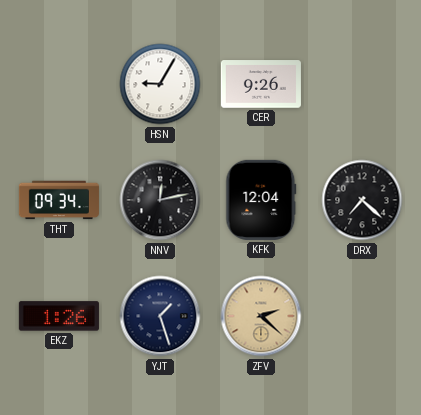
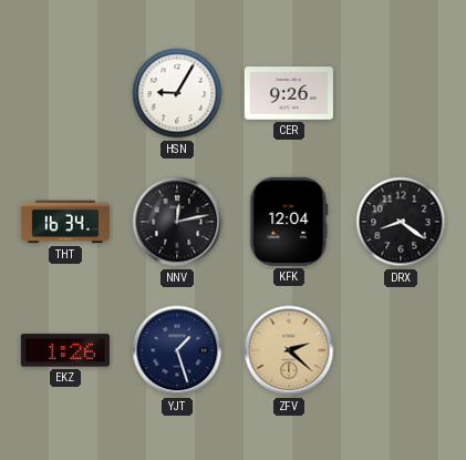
THT: 09:34 -> 16:34 (65, 222)
DRX: 7:22 -> 8:21 (401, 222)
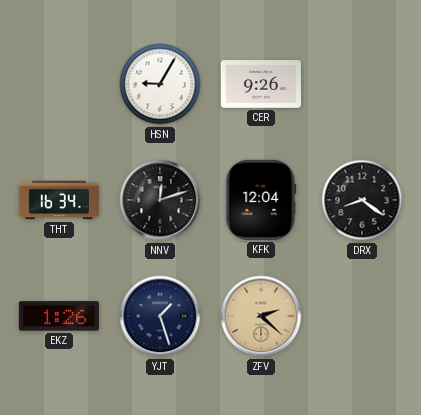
NNV: 12:13 -> 12:12 (160, 200)
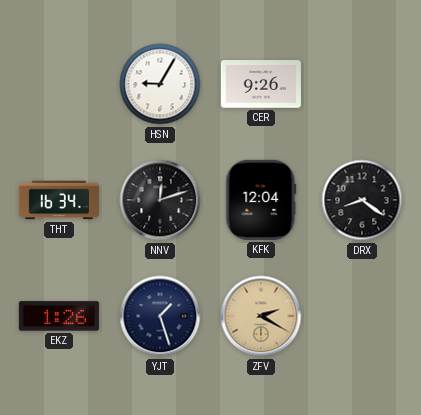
ZFV: 2:22 -> 2:20 (261, 316)
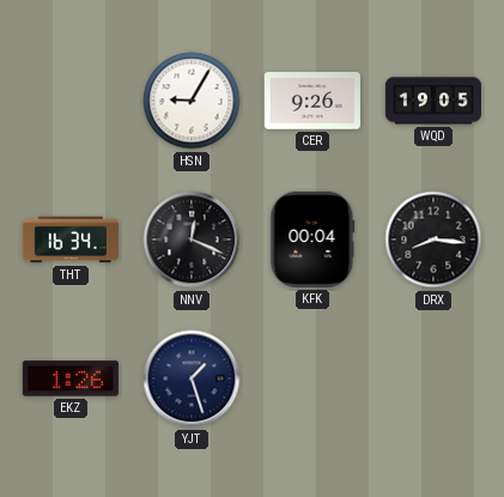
WQD: none -> 19:05 (433, 101)
NNV: 12:12 -> 12:19 (192, 240)
KFK: 12:04 -> 00:04 (312, 240)
DRX: 8:21 -> 8:16 (433, 240)
ZFV: 2:20 -> none (261, 316)
